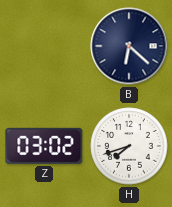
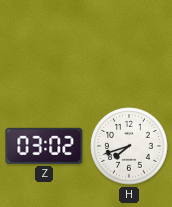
B: 6:22 -> none (129, 46)
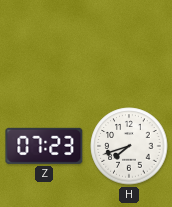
Z: 03:02 -> 07:23 (44, 146)
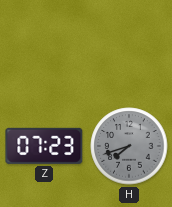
H dial: white -> grey (129, 146)
